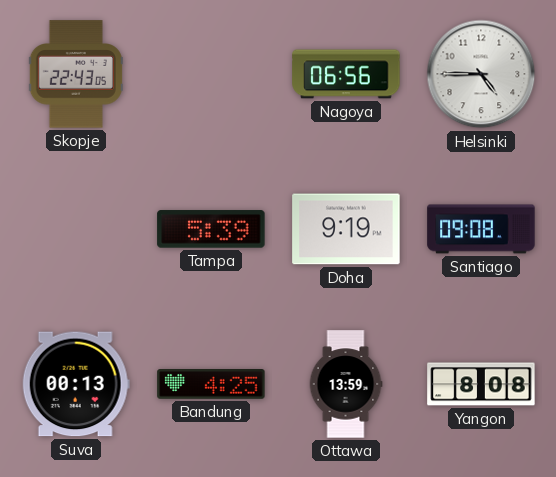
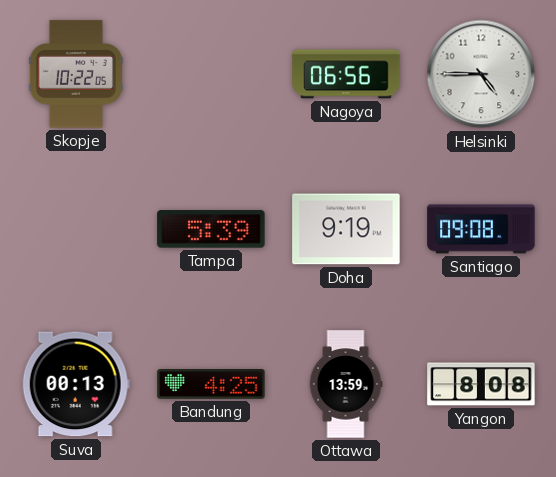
Skopje: 22:43 -> 10:22 (76, 74)
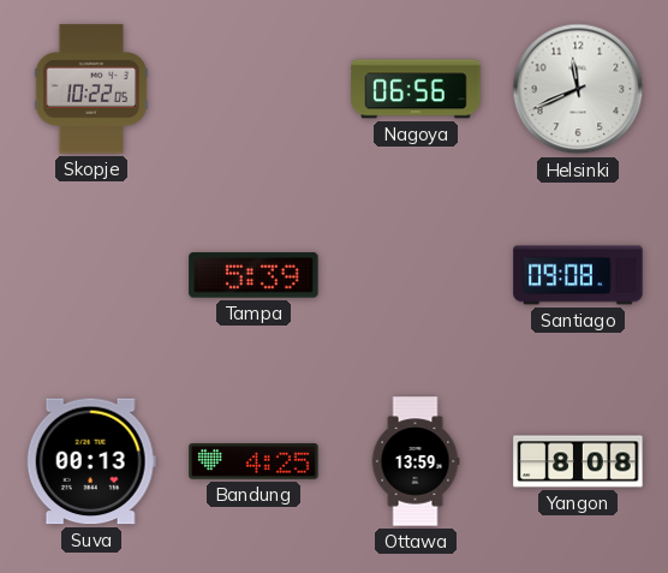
Helsinki: 4:45 -> 11:41 (578, 89)
Doha: 9:19 -> none (346, 229)
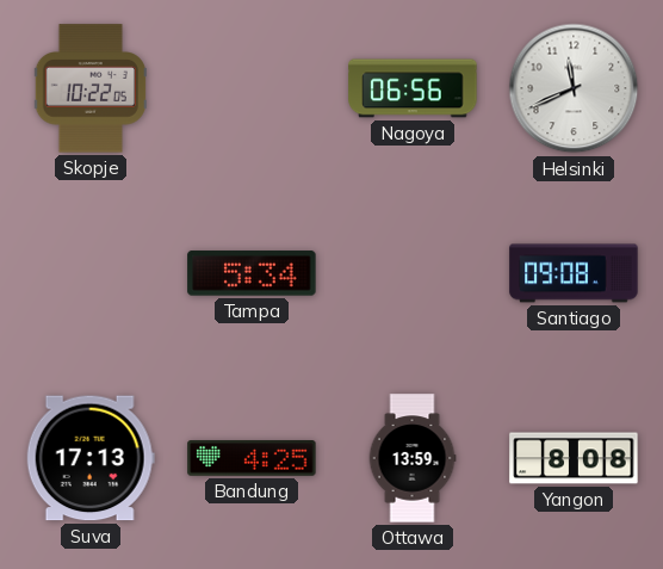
Tampa: 5:39 -> 5:34 (252, 273)
Suva: 00:13 -> 17:13 (91, 458)
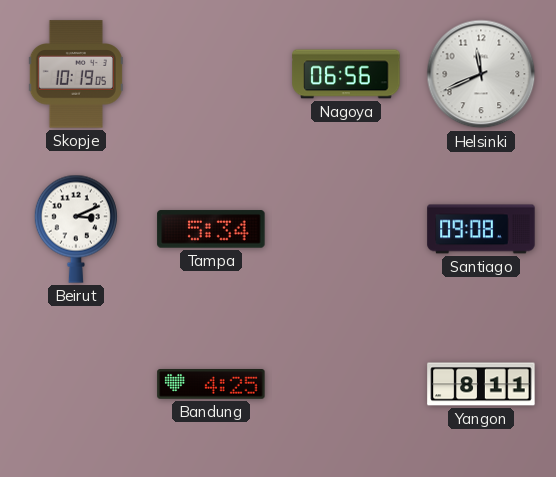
Skopje: 10:22 -> 10:19 (76, 74)
Beirut: none -> 3:11 (76, 229)
Suva: 17:13 -> none (91, 458)
Ottawa: 13:59 -> none (413, 458)
Yangon: 8:08 -> 8:11 (481, 384)
